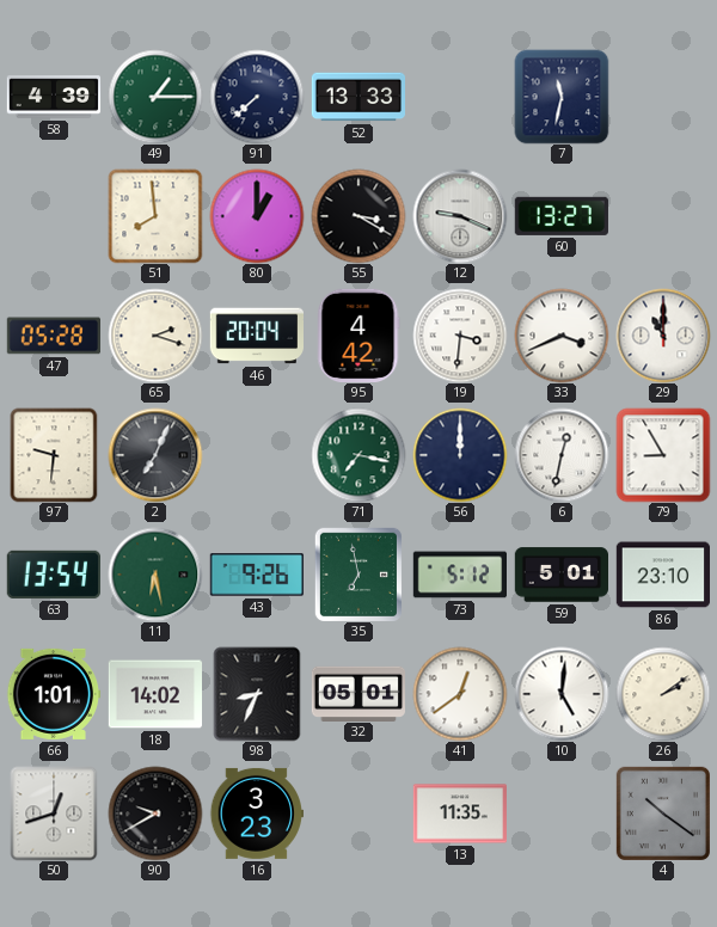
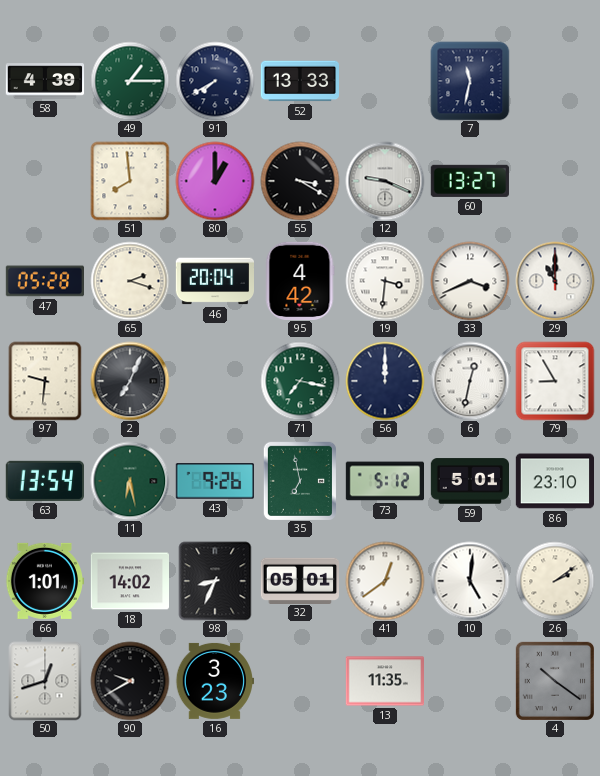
91: 7:38 -> 7:40 (215, 81)
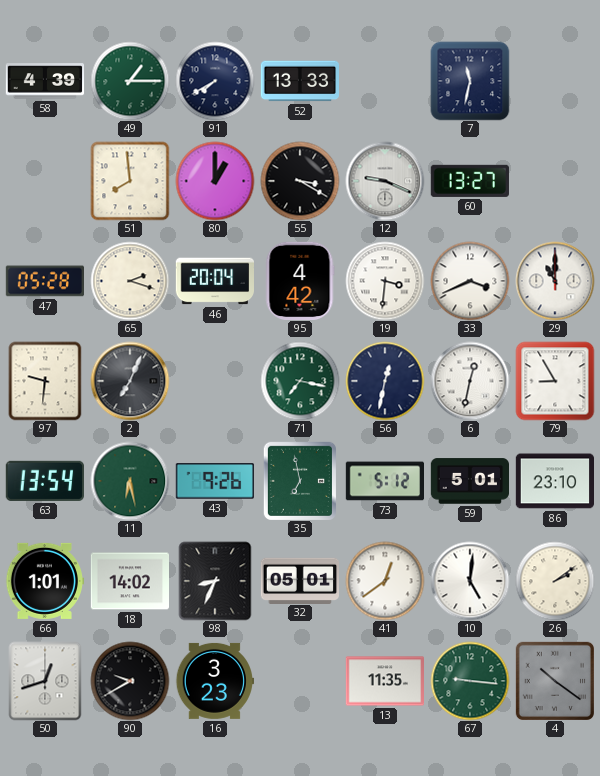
56: 12:00 -> 12:32 (385, 381)
67: none -> 9:16 (470, 681)
